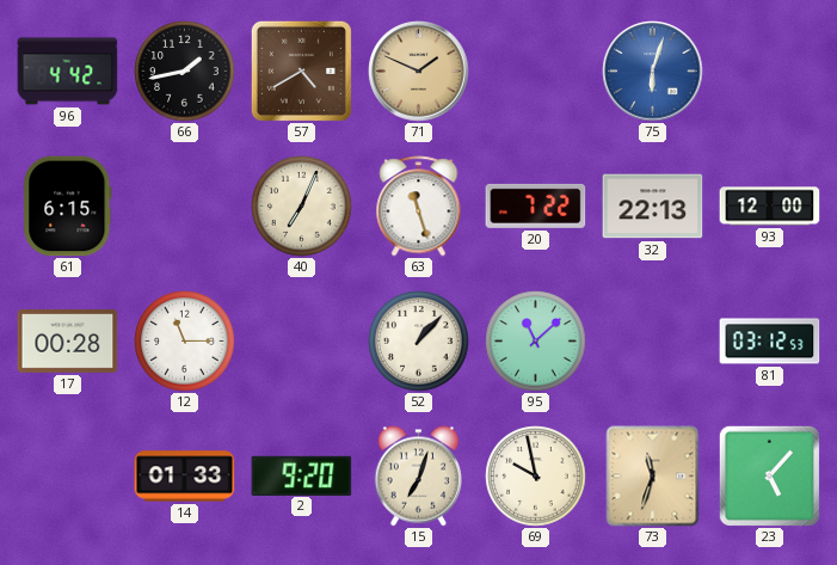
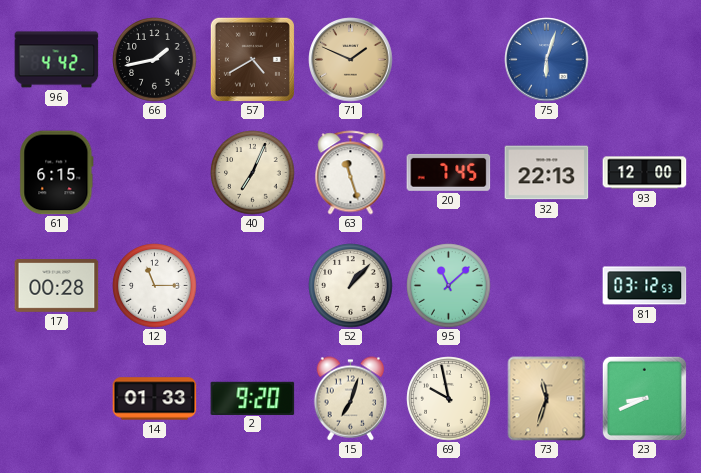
20: 7:22 -> 7:45 (449, 172)
23: 5:07 -> 8:41 (644, 398)
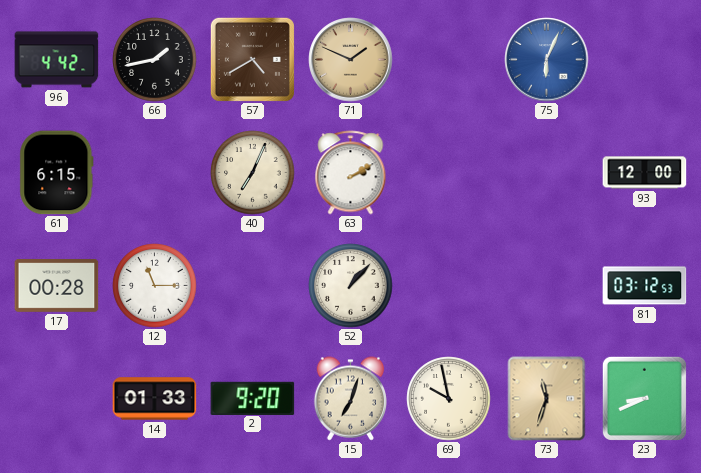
75: 6:03 -> 6:04 (547, 60)
63: 11:27 -> 2:10 (351, 173)
20: 7:45 -> none (449, 172)
32: 22:13 -> none (547, 173)
95: 11:08 -> none (449, 286)
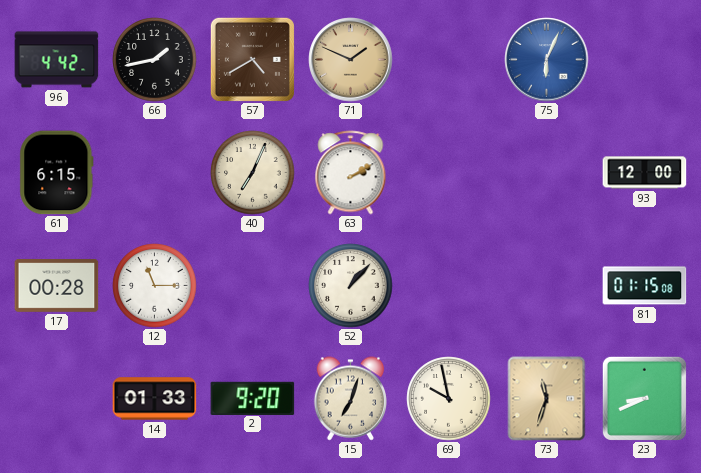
81: 03:12 -> 01:15 (645, 286)
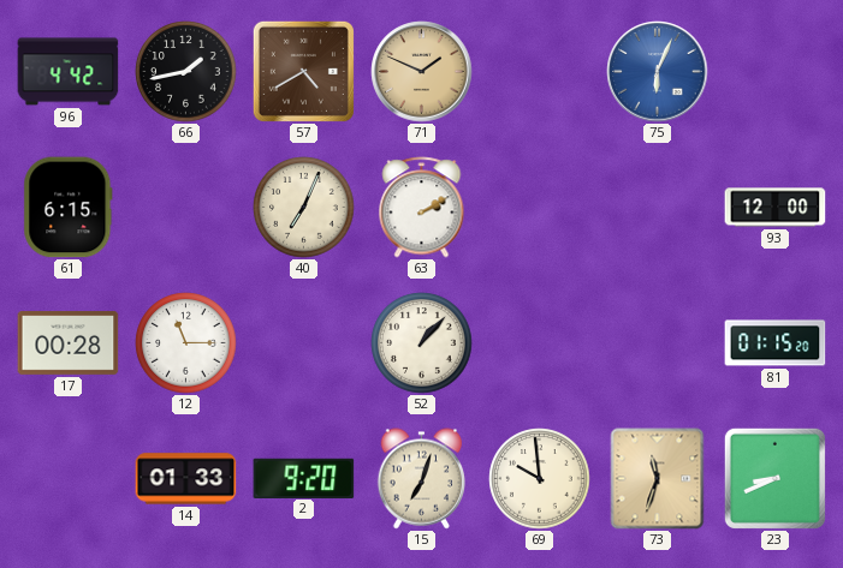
81: 01:15:08 -> 01:15:20 (776, 343)
69: 9:58 -> 9:59 (540, 479)
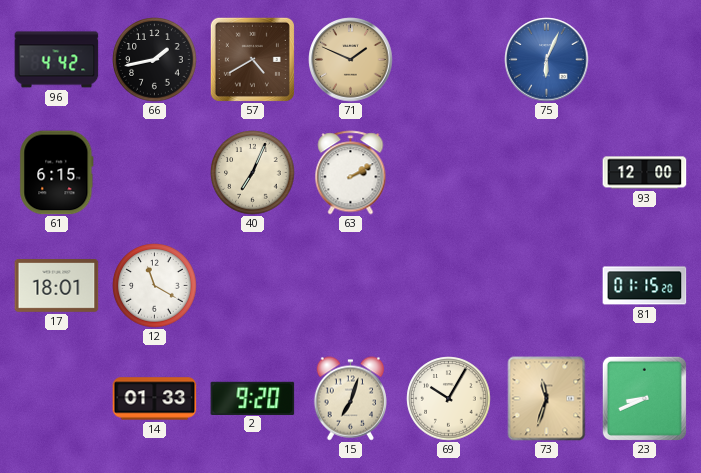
17: 00:28 -> 18:01 (57, 286)
12: 11:15 -> 11:20 (155, 286)
52: 1:07 -> none (422, 343)
69: 9:59 -> 10:05 (449, 399)
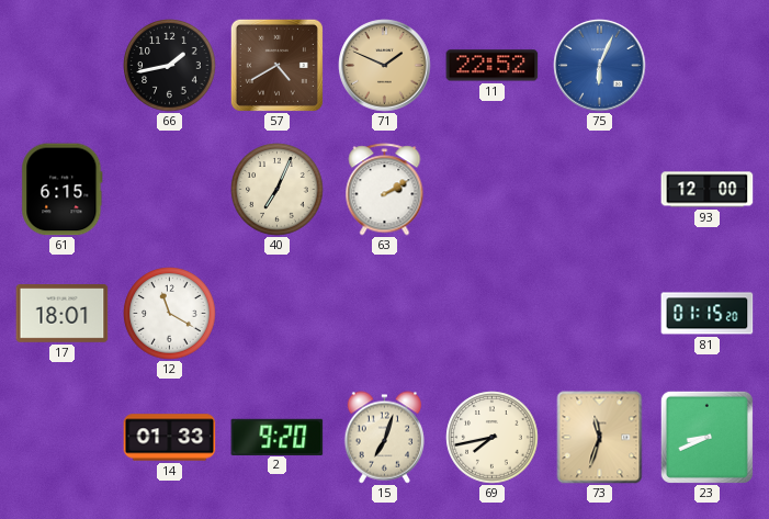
96: 4:42 -> none (57, 60)
11: none -> 22:52 (493, 66)
69: 10:05 -> 7:43 (493, 438)
